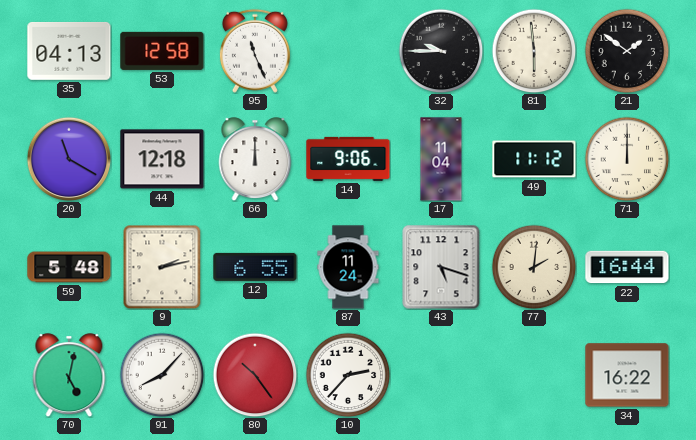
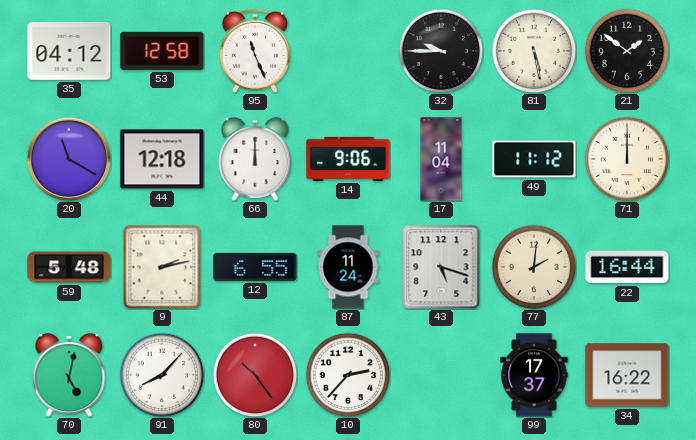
35: 04:13 -> 04:12 (69, 51)
81: 5:59 -> 5:28 (534, 51)
99: none -> 17:37 (534, 375)
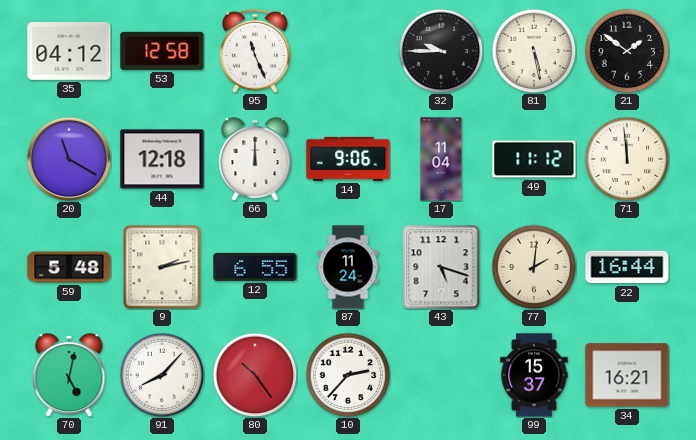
71: 12:00 -> 11:59 (627, 159)
99: 17:37 -> 15:37 (534, 375)
34: 16:22 -> 16:21 (627, 375)
